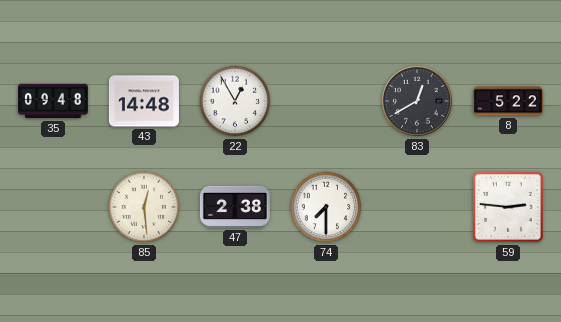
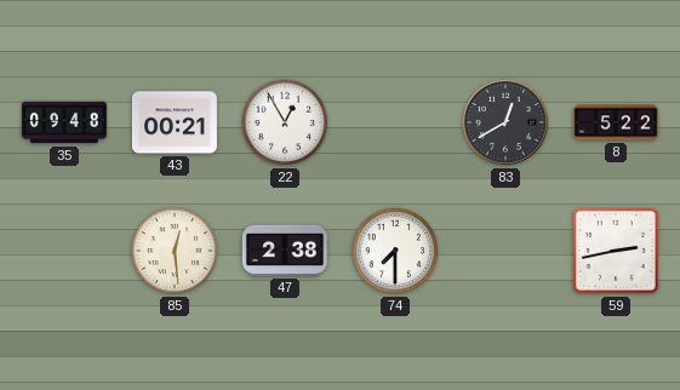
43: 14:48 -> 00:21 (175, 122)
59: 2:46 -> 2:43 (617, 252)
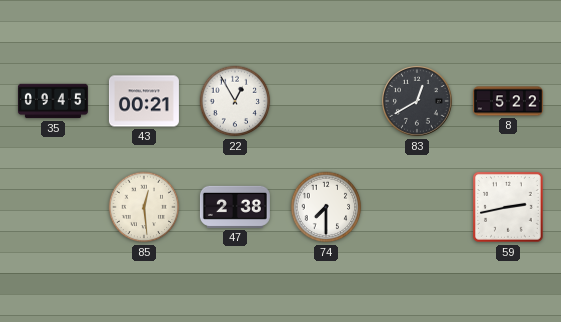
35: 09:48 -> 09:45 (53, 101)
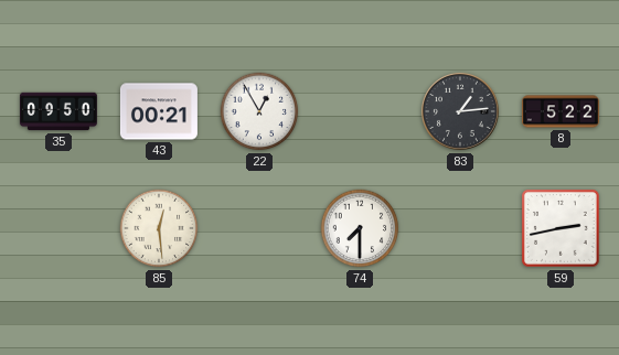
35: 09:45 -> 09:50 (58, 111)
83: 12:40 -> 1:14 (460, 111)
47: 2:38 -> none (235, 207)
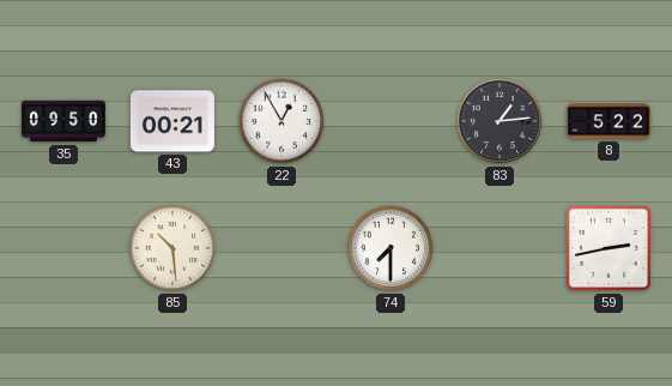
85: 12:29 -> 10:29 (172, 248)
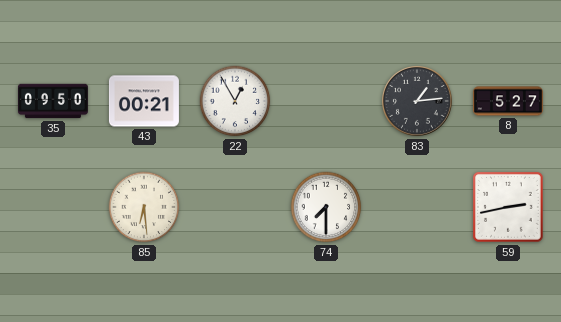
8: 5:22 -> 5:27 (508, 101)
85: 10:29 -> 6:29 (144, 207)
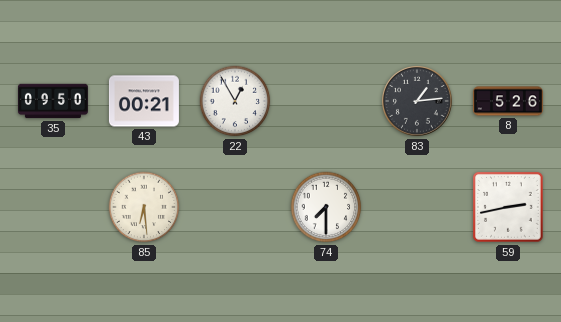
8: 5:27 -> 5:26 (508, 101)
